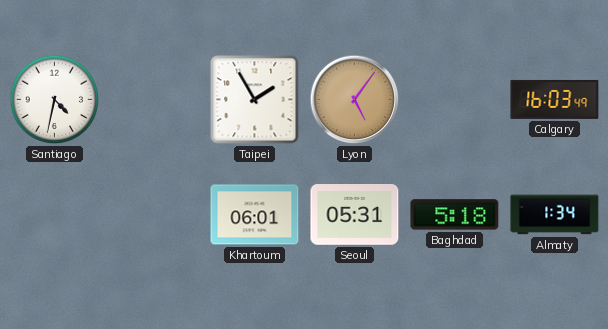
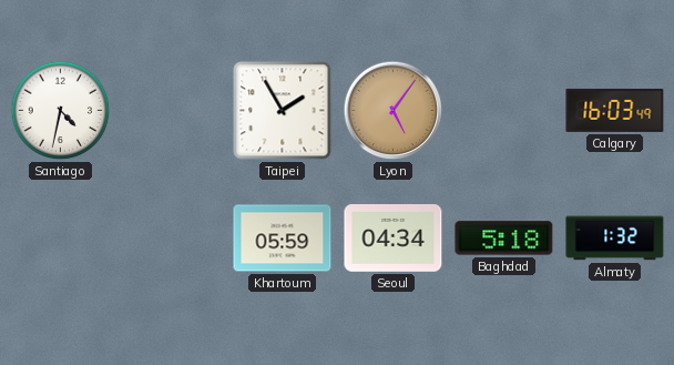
Khartoum: 06:01 -> 05:59 (283, 239)
Seoul: 05:31 -> 04:34 (394, 239)
Almaty: 1:34 -> 1:32 (615, 239)
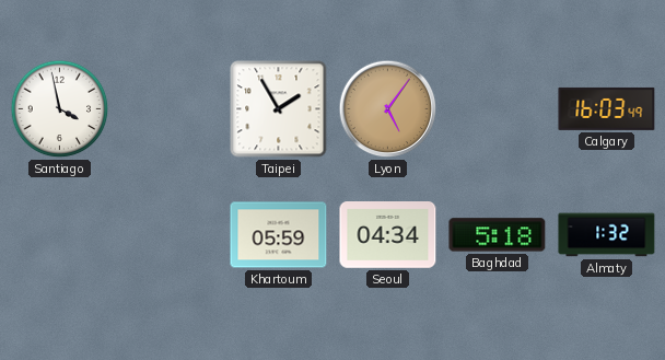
Santiago: 4:32 -> 3:58 (60, 109)
